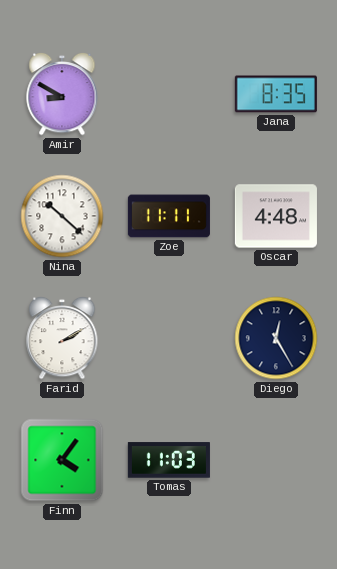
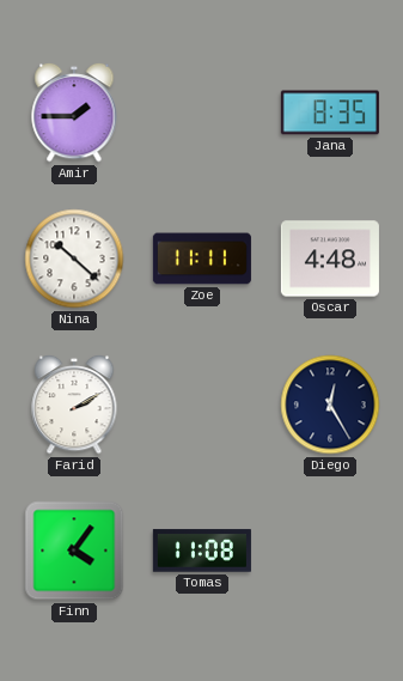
Amir: 8:50 -> 1:45 (74, 113)
Tomas: 11:03 -> 11:08 (202, 551)
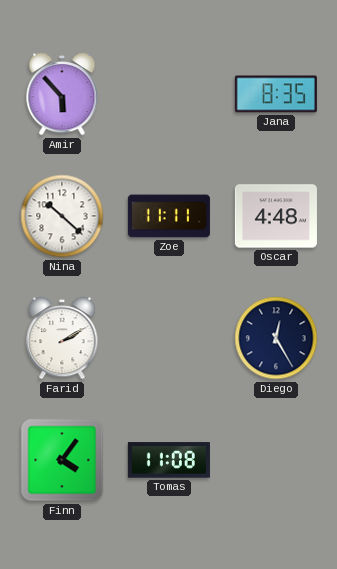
Amir: 1:45 -> 5:53 (62, 94)
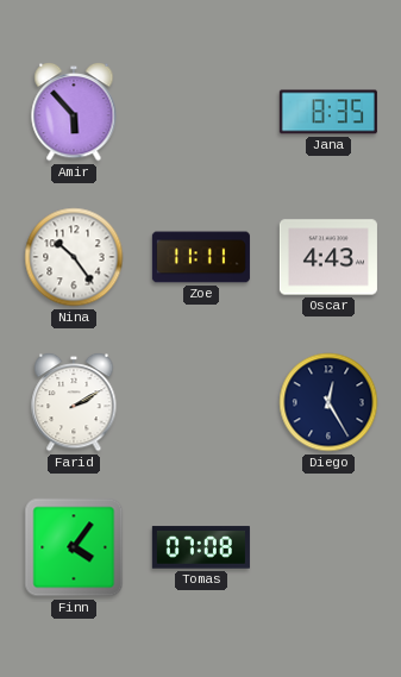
Nina: 10:22 -> 10:24 (74, 257)
Oscar: 4:48 -> 4:43 (328, 257)
Tomas: 11:08 -> 07:08 (201, 547)
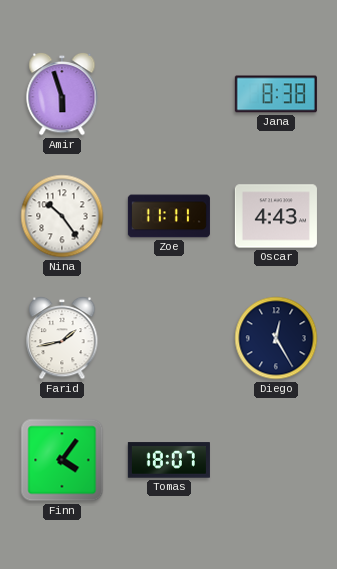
Amir: 5:53 -> 5:57 (62, 94)
Jana: 8:35 -> 8:38 (276, 94)
Farid: 2:10 -> 1:43 (62, 338)
Tomas: 07:08 -> 18:07 (169, 460)
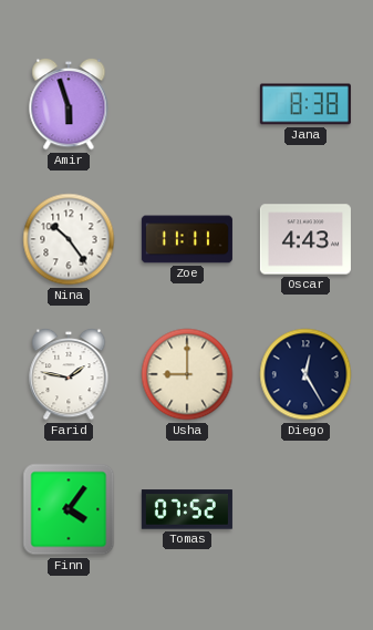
Farid: 1:43 -> 1:47 (69, 374)
Usha: none -> 9:00 (187, 374)
Tomas: 18:07 -> 07:52 (187, 509)
